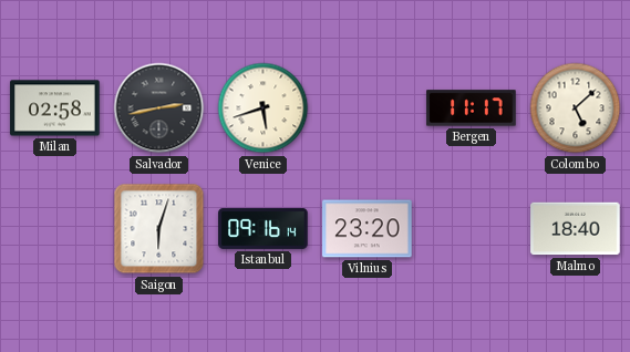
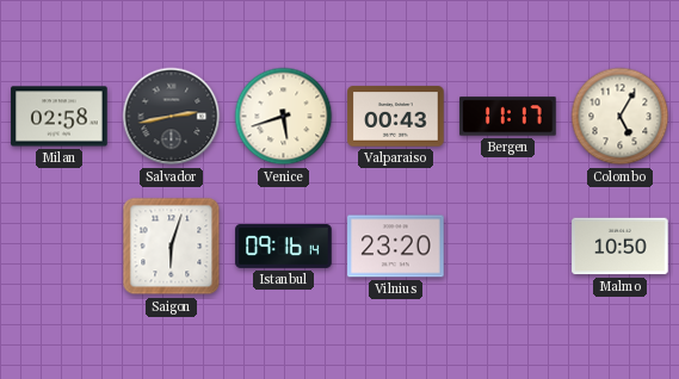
Valparaiso: none -> 00:43 (396, 117)
Colombo: 5:08 -> 5:05 (621, 117)
Malmo: 18:40 -> 10:50 (621, 247)
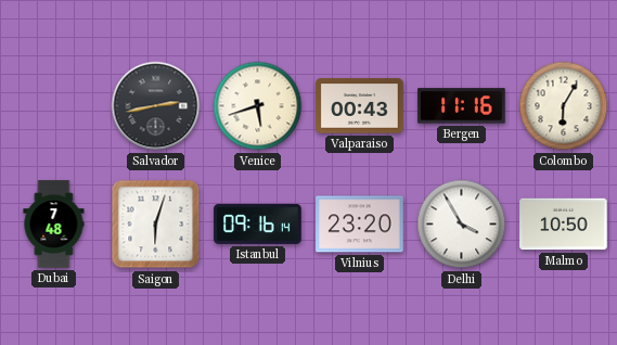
Milan: 02:58 -> none (60, 117)
Bergen: 11:17 -> 11:16 (462, 106)
Colombo: 5:05 -> 6:05 (564, 106)
Dubai: none -> 7:48 (54, 225)
Delhi: none -> 3:55 (462, 225)
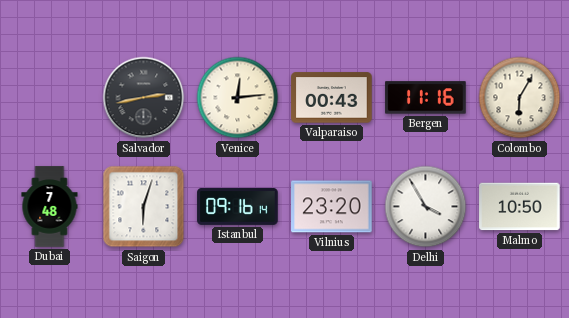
Venice: 5:42 -> 12:14 (238, 98)
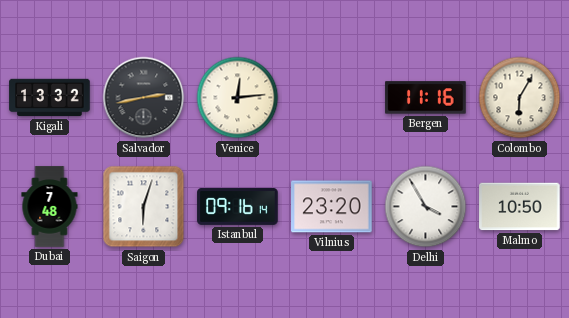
Kigali: none -> 13:32 (50, 98)
Valparaiso: 00:43 -> none (332, 98)
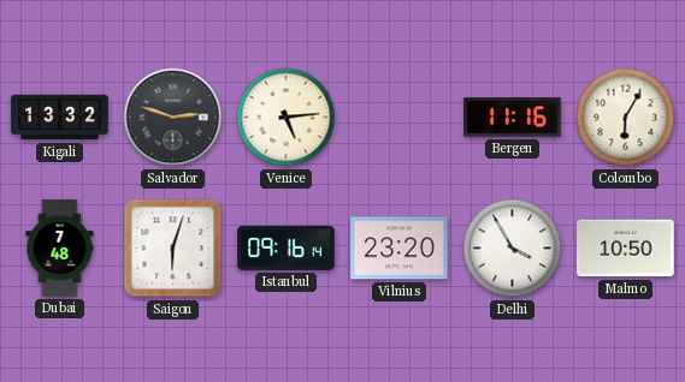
Salvador: 2:43 -> 2:48 (173, 118)
Venice: 12:14 -> 5:14 (287, 118)
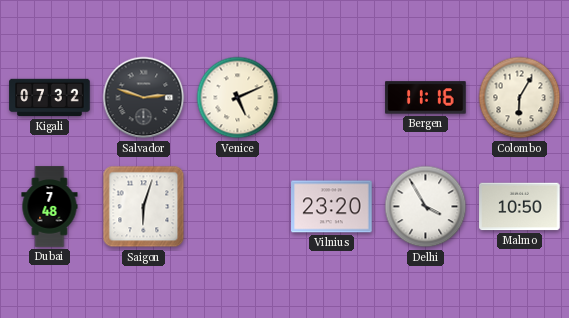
Kigali: 13:32 -> 07:32 (50, 98)
Venice: 5:14 -> 5:11 (238, 98)
Istanbul: 09:16 -> none (287, 247)
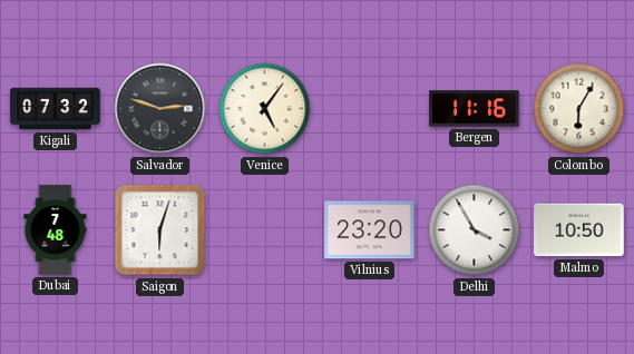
Venice: 5:11 -> 5:06 (265, 109)
